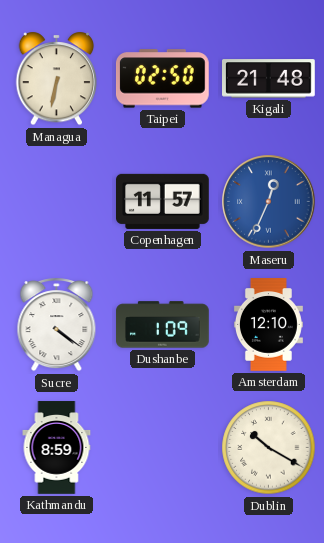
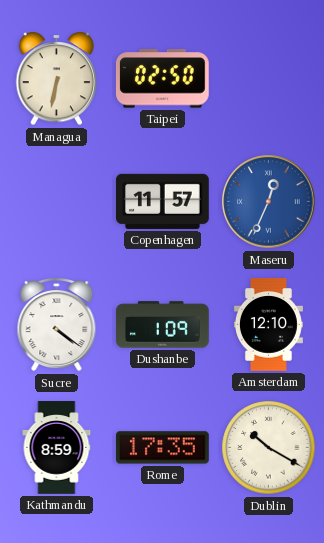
Kigali: 21:48 -> none (269, 79)
Rome: none -> 17:35 (163, 448)
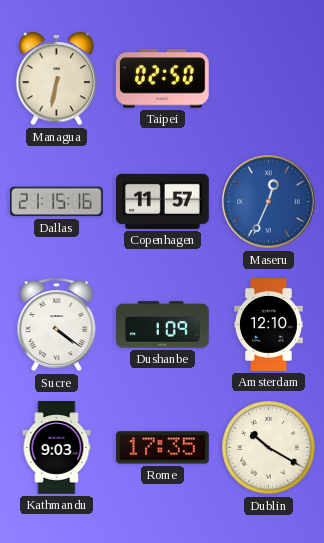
Dallas: none -> 21:15 (57, 202)
Kathmandu: 8:59 -> 9:03 (57, 448)
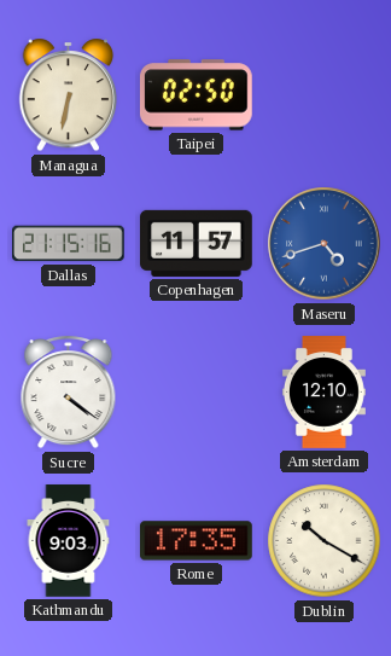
Maseru: 12:34 -> 4:42 (325, 244)
Dushanbe: 1:09 -> none (163, 325)
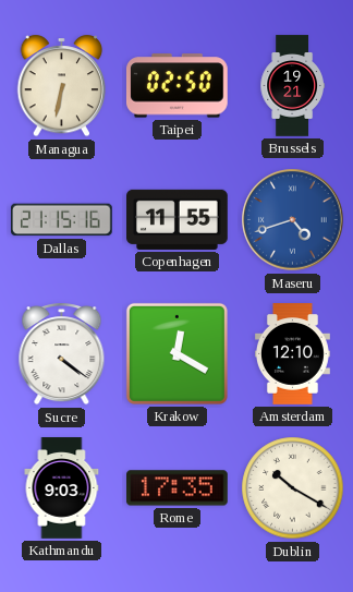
Brussels: none -> 19:21 (292, 86)
Copenhagen: 11:57 -> 11:55 (178, 219)
Krakow: none -> 12:20 (176, 353)
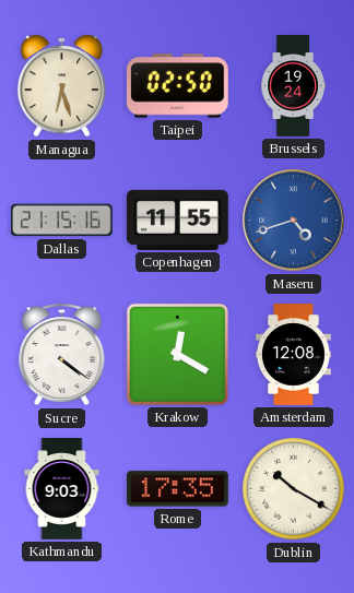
Managua: 6:32 -> 6:27 (62, 86)
Brussels: 19:21 -> 19:24 (293, 86)
Amsterdam: 12:10 -> 12:08 (293, 355)
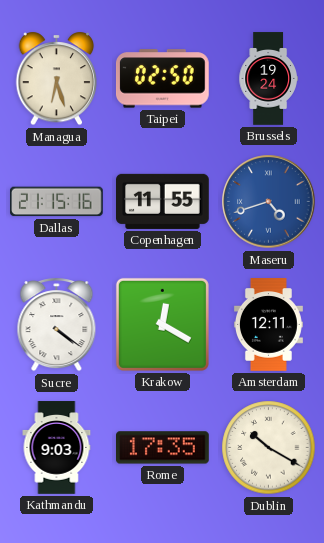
Amsterdam: 12:08 -> 12:11 (268, 325)
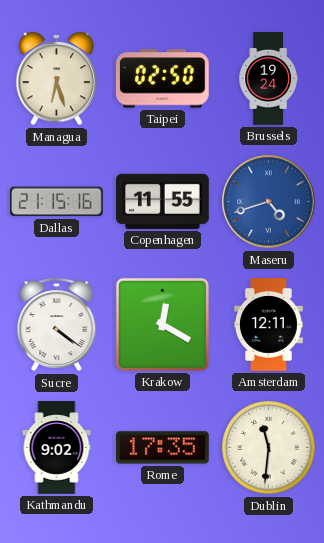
Kathmandu: 9:03 -> 9:02 (57, 448)
Dublin: 10:20 -> 11:31 (269, 448)
